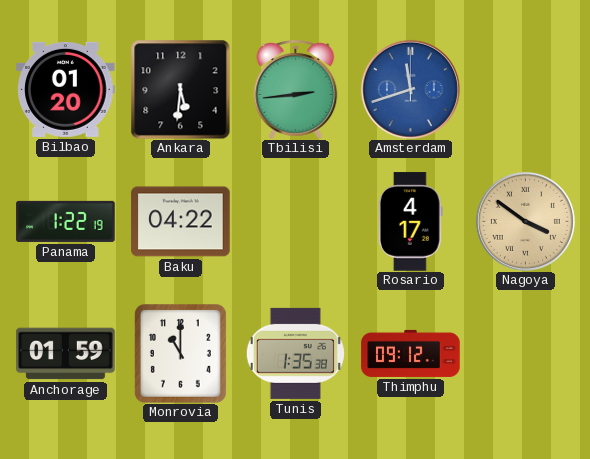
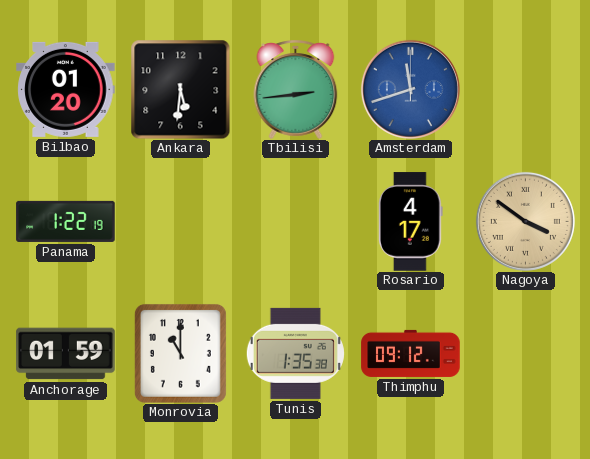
Baku: 04:22 -> none (181, 222)
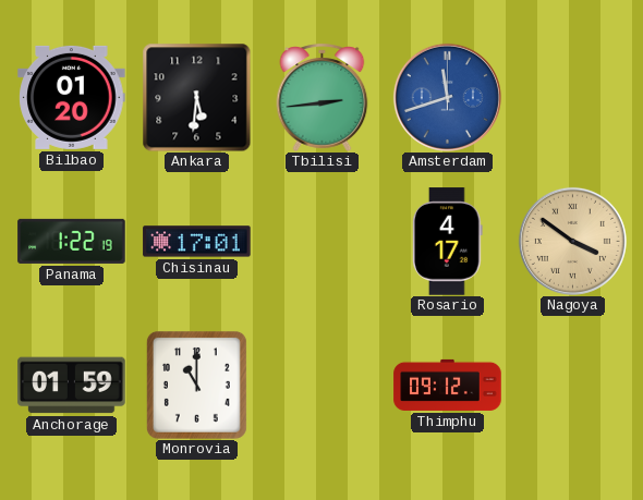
Chisinau: none -> 17:01 (197, 242)
Tunis: 1:35 -> none (295, 353)
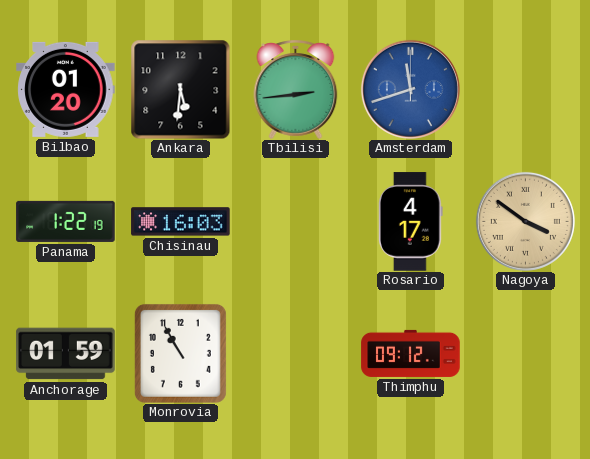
Chisinau: 17:01 -> 16:03 (181, 222)
Monrovia: 11:00 -> 10:55 (180, 353)
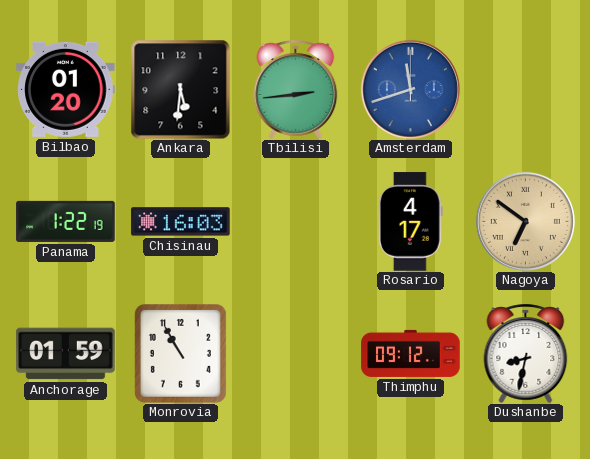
Nagoya: 3:51 -> 6:51 (525, 221)
Dushanbe: none -> 8:32 (526, 353)
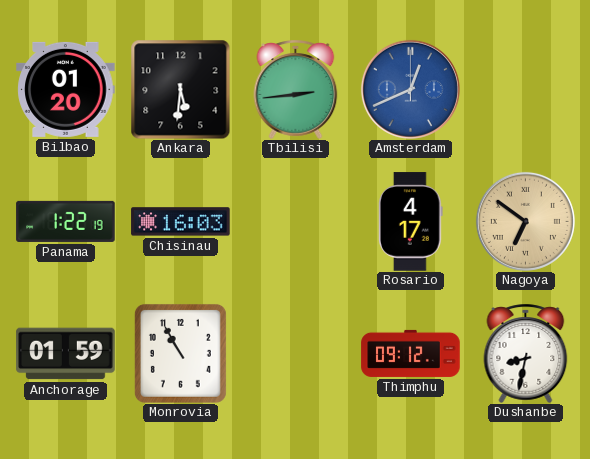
Amsterdam: 11:42 -> 12:41 (410, 89)
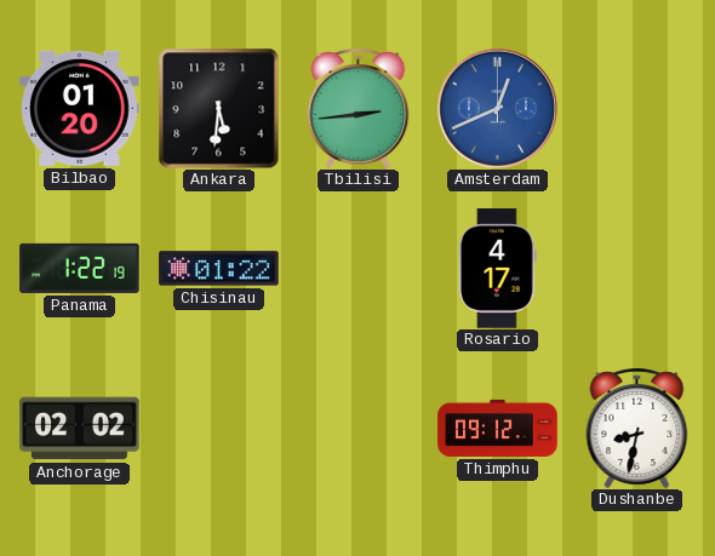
Chisinau: 16:03 -> 01:22 (219, 269)
Nagoya: 6:51 -> none (525, 221)
Anchorage: 01:59 -> 02:02 (80, 429)
Monrovia: 10:55 -> none (180, 353)
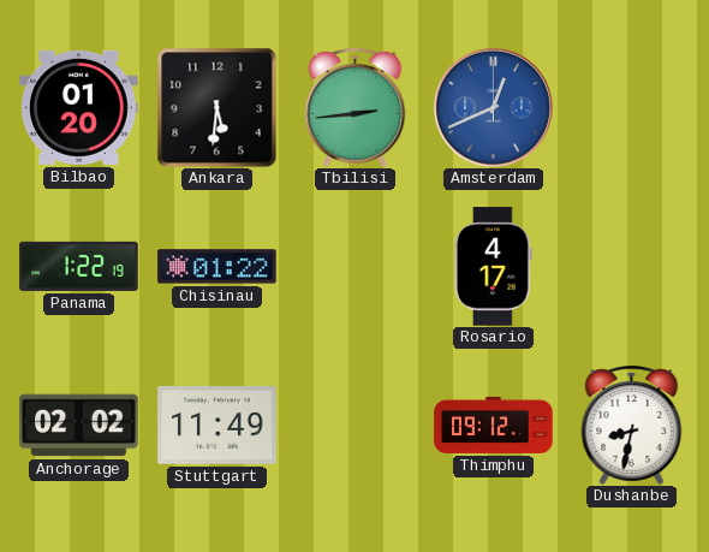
Stuttgart: none -> 11:49 (218, 426)
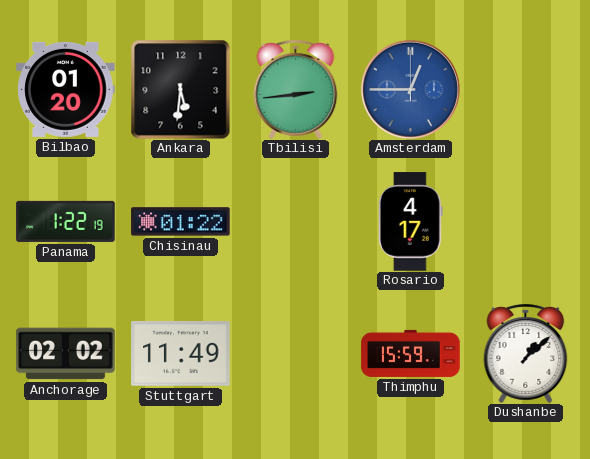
Amsterdam: 12:41 -> 12:45 (410, 89)
Thimphu: 09:12 -> 15:59 (411, 353)
Dushanbe: 8:32 -> 1:08 (526, 353)
